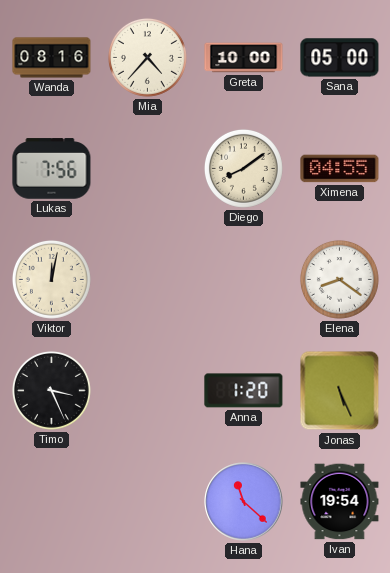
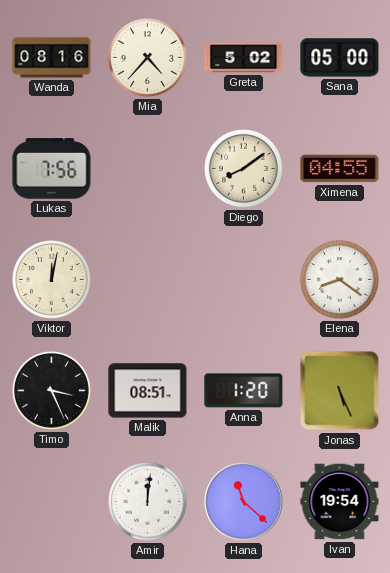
Greta: 10:00 -> 5:02 (244, 58)
Malik: none -> 08:51 (148, 391)
Amir: none -> 12:01 (147, 501)
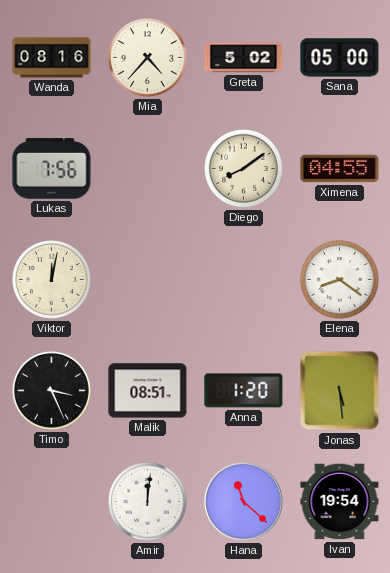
Jonas: 5:26 -> 5:29 (340, 391)
